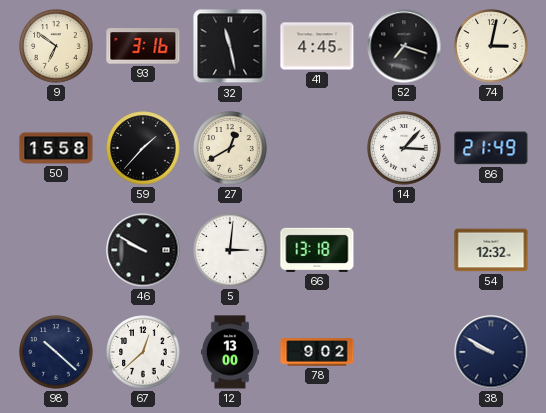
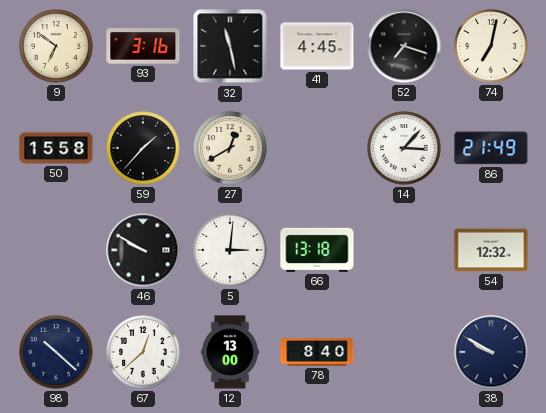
74: 3:02 -> 7:02 (491, 46)
78: 9:02 -> 8:40 (317, 352)
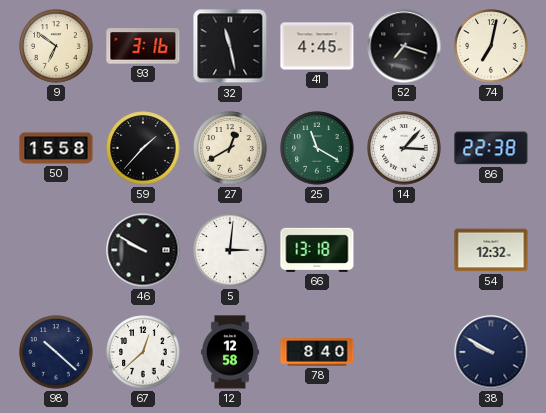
25: none -> 11:20 (317, 148)
86: 21:49 -> 22:38 (491, 148)
12: 13:00 -> 12:58 (230, 352)
